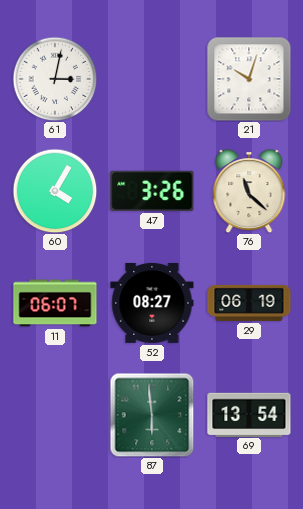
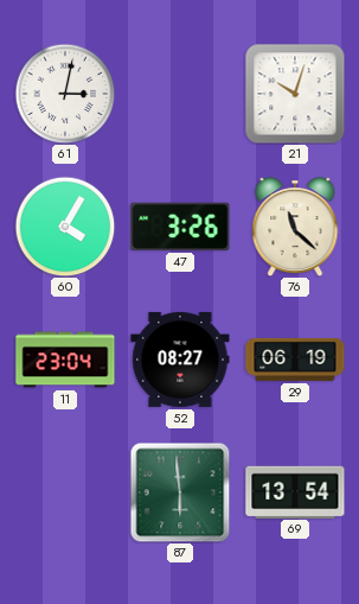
11: 06:07 -> 23:04 (65, 360)
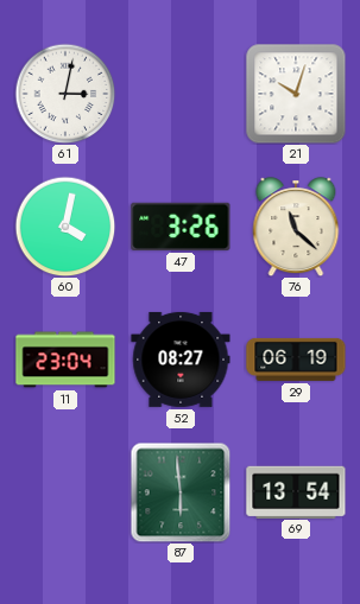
60: 4:05 -> 4:02 (65, 227)
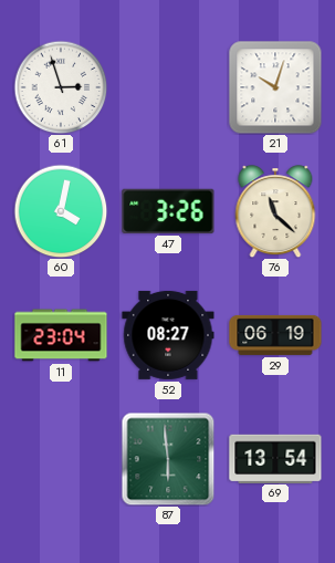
61: 3:02 -> 2:57 (61, 87)
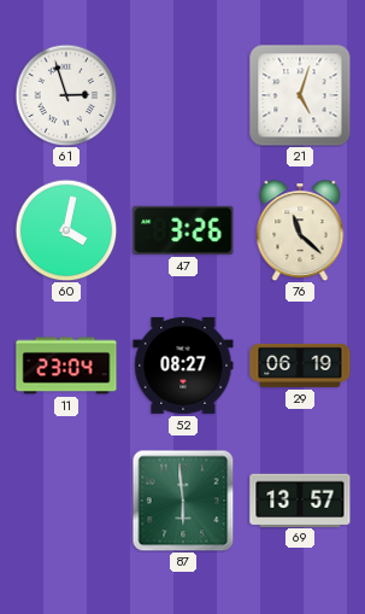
21: 10:03 -> 5:03 (300, 95)
69: 13:54 -> 13:57 (300, 499)
